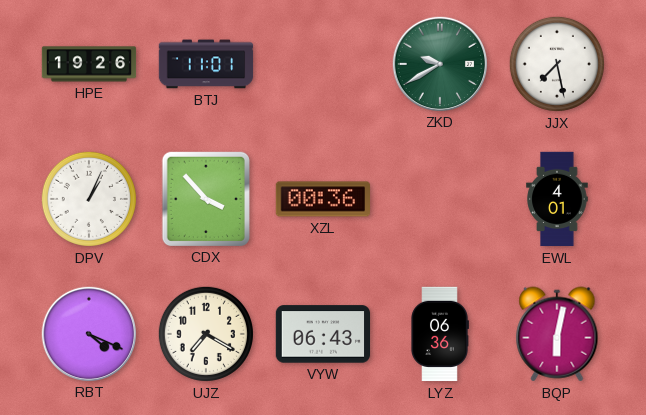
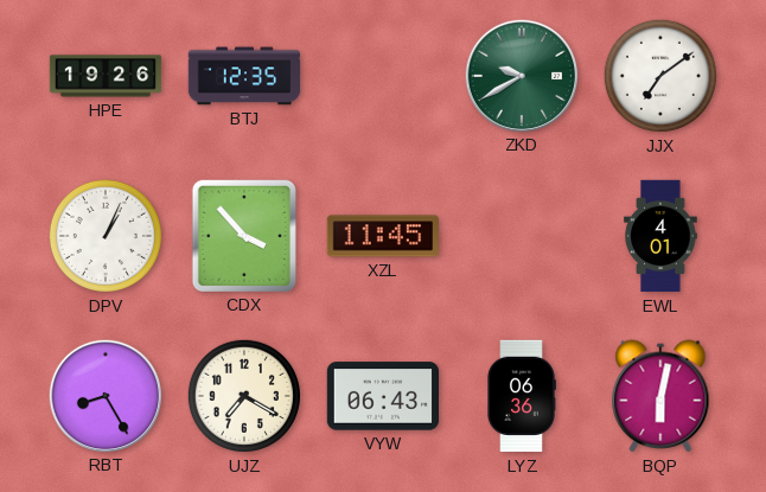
BTJ: 11:01 -> 12:35 (244, 76)
JJX: 7:28 -> 7:09 (660, 76)
XZL: 00:36 -> 11:45 (383, 236)
RBT: 4:19 -> 8:25 (104, 395)
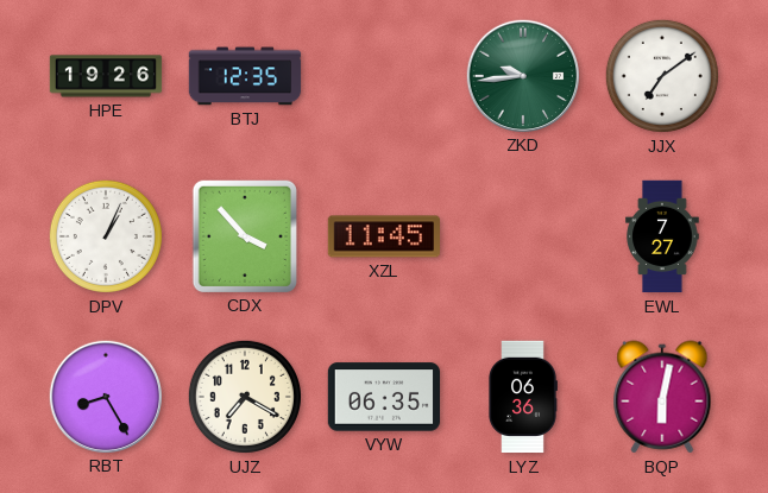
ZKD: 9:40 -> 9:44 (522, 75)
EWL: 4:01 -> 7:27 (662, 236)
VYW: 06:43 -> 06:35 (384, 397)
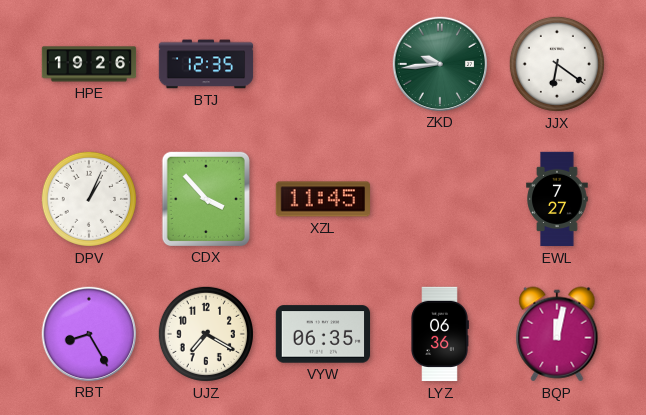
JJX: 7:09 -> 6:21 (557, 64)
BQP: 6:02 -> 12:02 (557, 334)
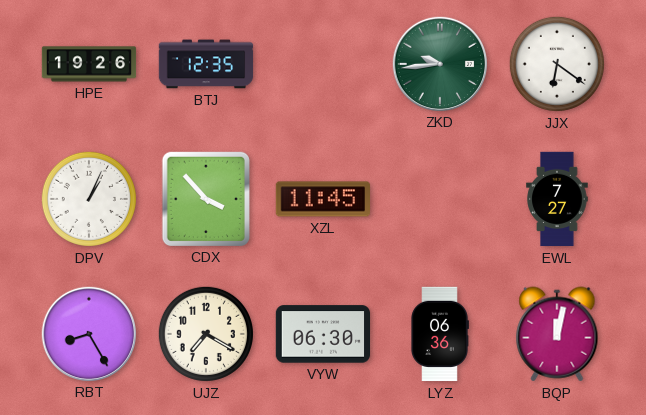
VYW: 06:35 -> 06:30 (323, 334)
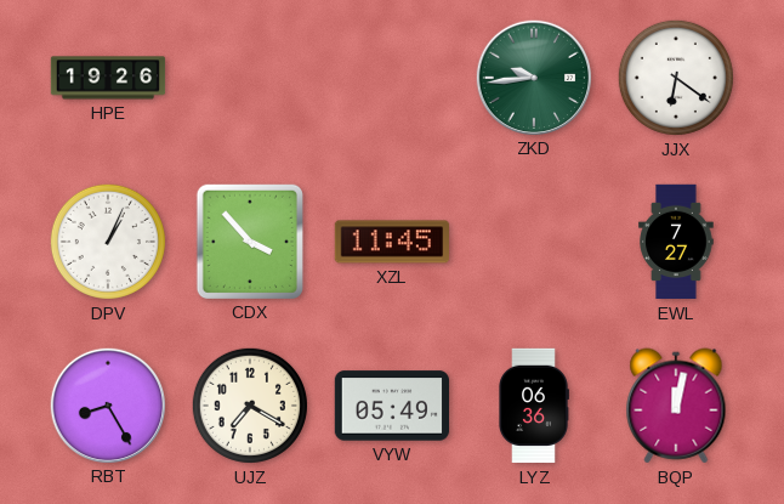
BTJ: 12:35 -> none (206, 64)
VYW: 06:30 -> 05:49 (392, 406)
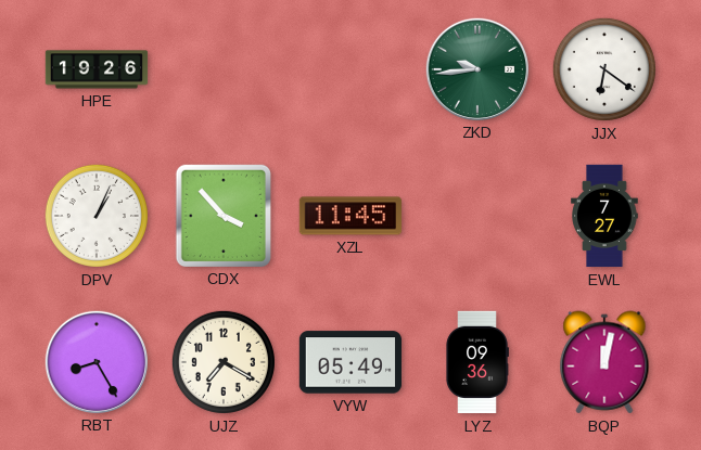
LYZ: 06:36 -> 09:36 (477, 362)
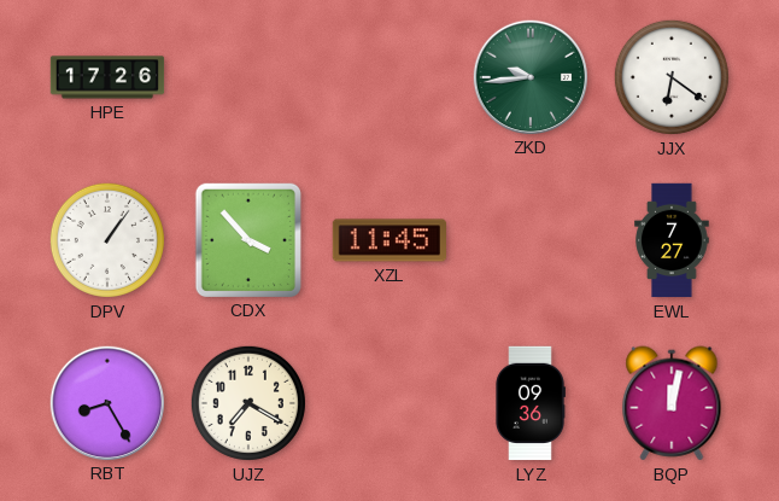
HPE: 19:26 -> 17:26 (107, 77)
DPV: 1:04 -> 1:06 (107, 240)
VYW: 05:49 -> none (351, 362)
